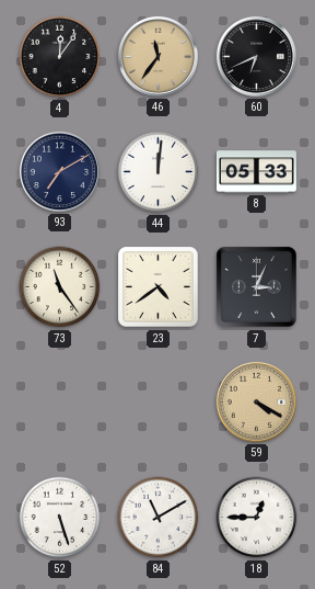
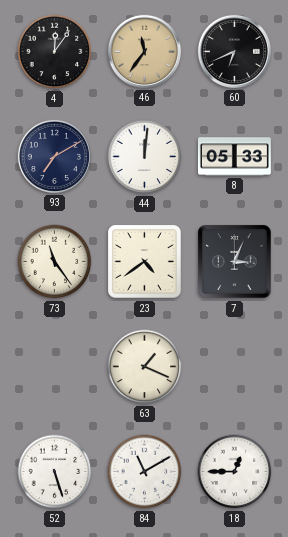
63: none -> 1:19 (145, 367)
59: 4:20 -> none (256, 401)
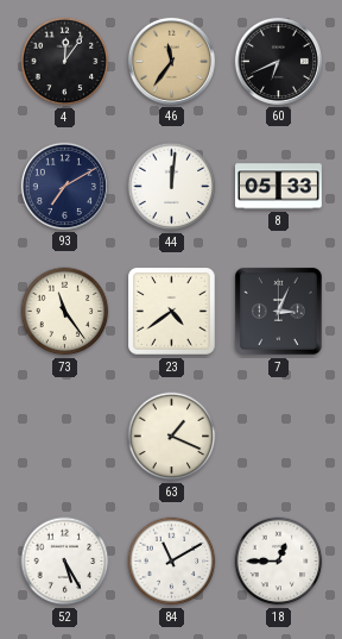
52: 5:27 -> 5:25 (65, 562)
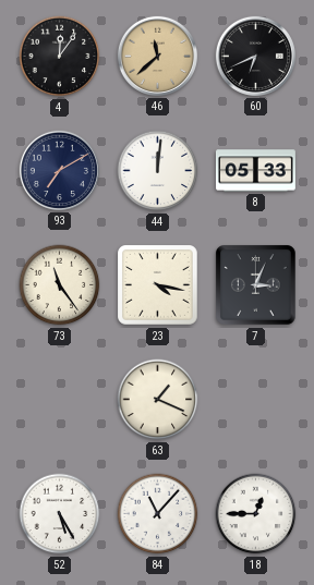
46: 11:36 -> 11:38 (157, 56)
23: 4:39 -> 4:17 (158, 285)
84: 11:10 -> 11:07 (158, 514)
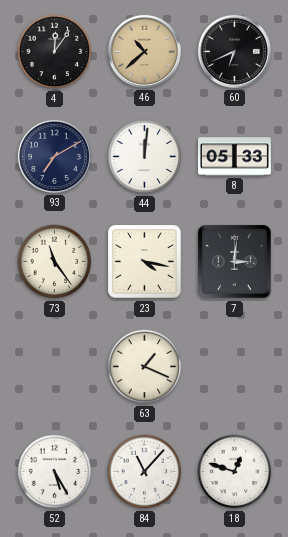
46: 11:38 -> 10:38 (144, 51)
7: 3:04 -> 3:01 (235, 262)
18: 12:45 -> 12:48 (235, 472)
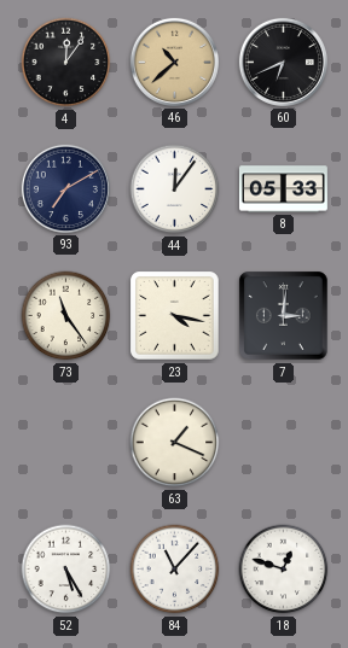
44: 12:01 -> 12:06 (175, 189)
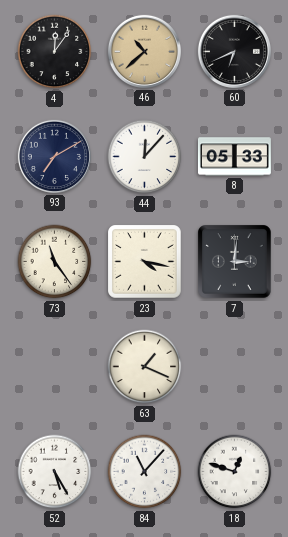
44: 12:06 -> 12:07 (145, 157)
